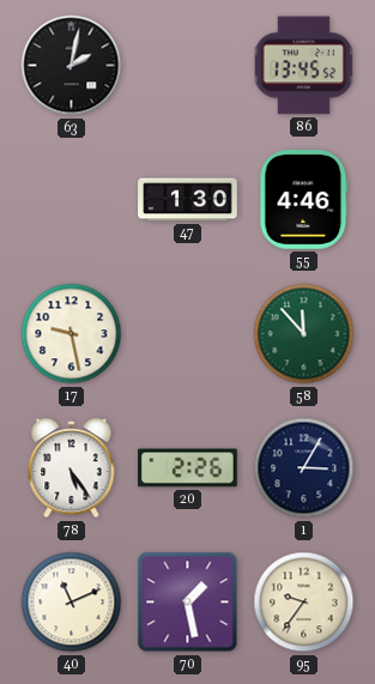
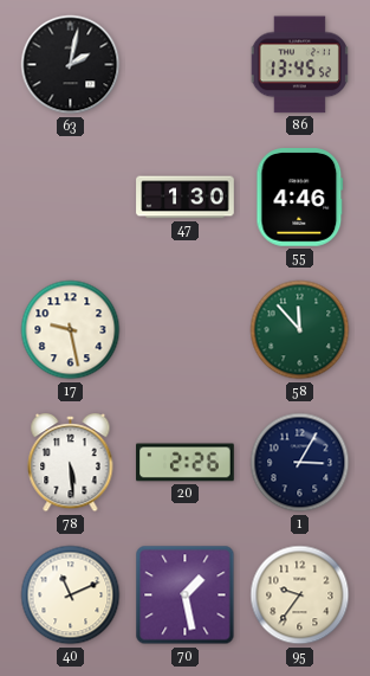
78: 5:24 -> 5:29 (71, 464)
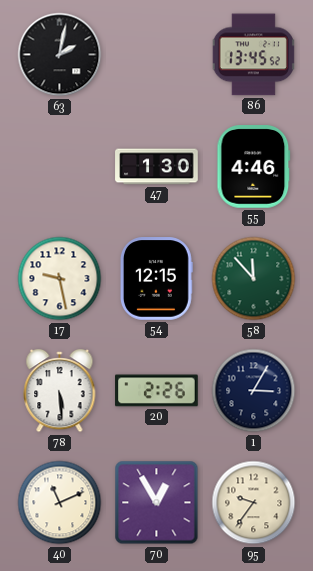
54: none -> 12:15 (156, 279)
70: 1:28 -> 12:55 (157, 503)
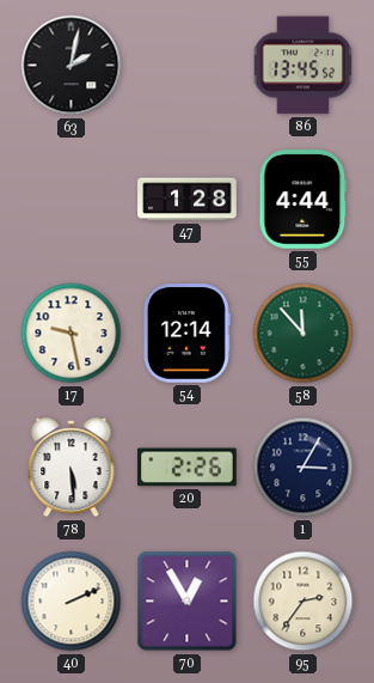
47: 1:30 -> 1:28 (188, 200)
55: 4:46 -> 4:44 (304, 200)
54: 12:15 -> 12:14 (186, 334)
40: 11:11 -> 2:11 (72, 602)
95: 9:36 -> 2:36 (304, 602)
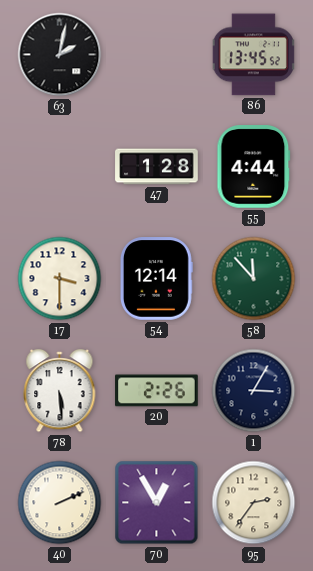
17: 9:28 -> 3:30 (60, 279)
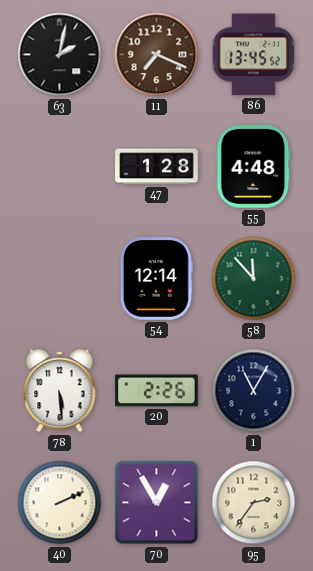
11: none -> 7:19 (157, 55)
55: 4:44 -> 4:48 (254, 167)
17: 3:30 -> none (60, 279)
1: 3:05 -> 11:05 (254, 391)
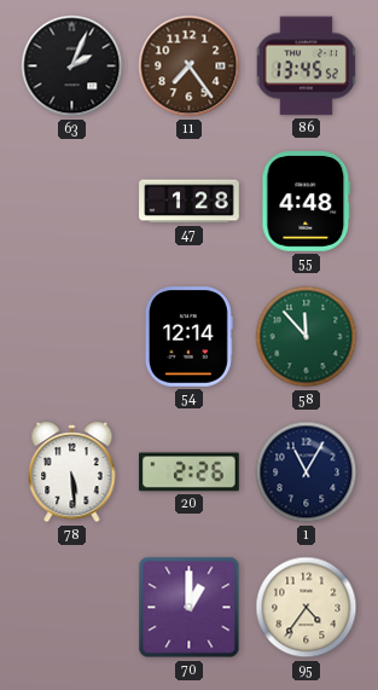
63: 2:02 -> 2:04 (72, 66)
11: 7:19 -> 7:24 (190, 66)
40: 2:11 -> none (60, 503)
70: 12:55 -> 1:00 (190, 608)
95: 2:36 -> 4:36 (307, 608)
